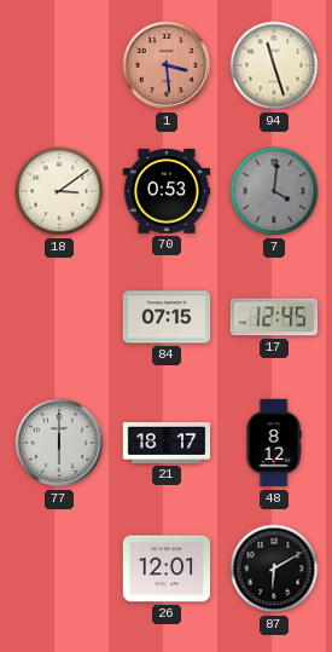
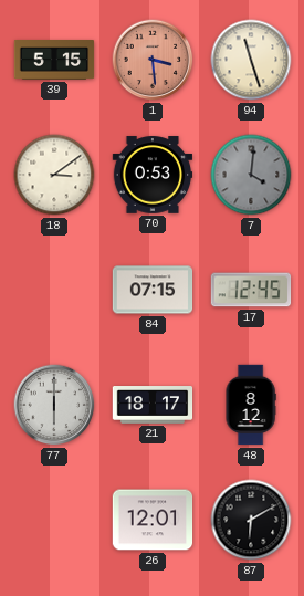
39: none -> 5:15 (54, 61)
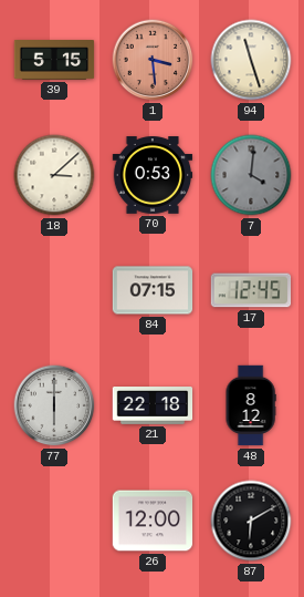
18: 3:09 -> 3:08 (54, 175)
21: 18:17 -> 22:18 (153, 406)
26: 12:01 -> 12:00 (153, 521)
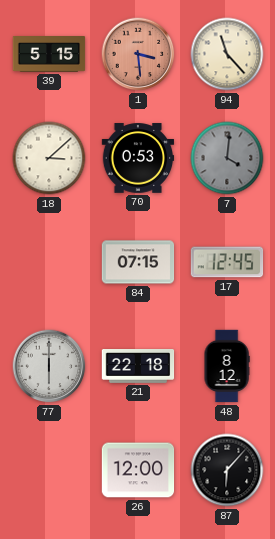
94: 11:27 -> 11:23 (227, 54)
87: 6:10 -> 6:07 (227, 470)
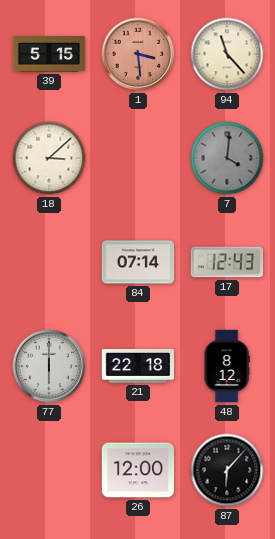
70: 0:53 -> none (138, 158)
84: 07:15 -> 07:14 (138, 262)
17: 12:45 -> 12:43 (227, 262)
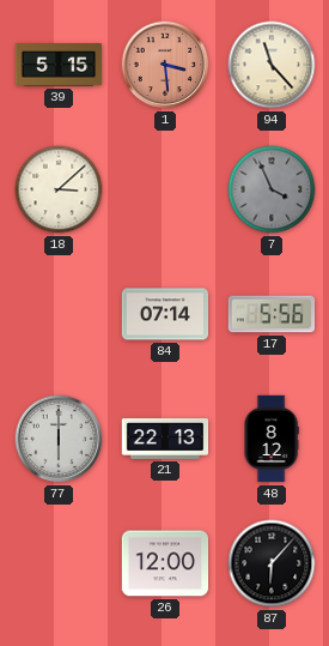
7: 4:01 -> 3:56 (272, 189)
17: 12:43 -> 5:56 (272, 314)
21: 22:18 -> 22:13 (165, 440)
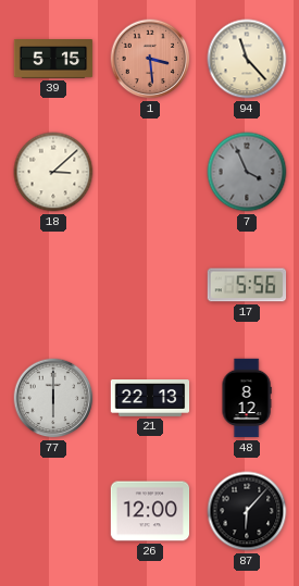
84: 07:14 -> none (165, 314)
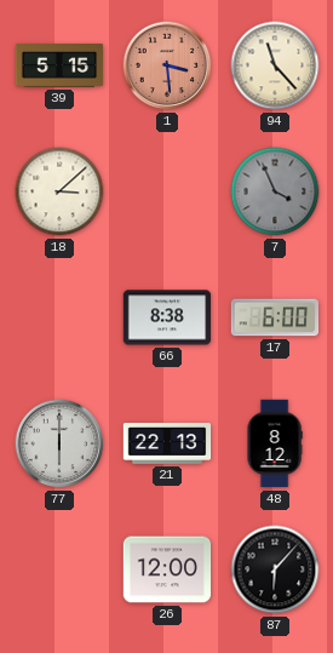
66: none -> 8:38 (167, 317)
17: 5:56 -> 6:00 (275, 317)
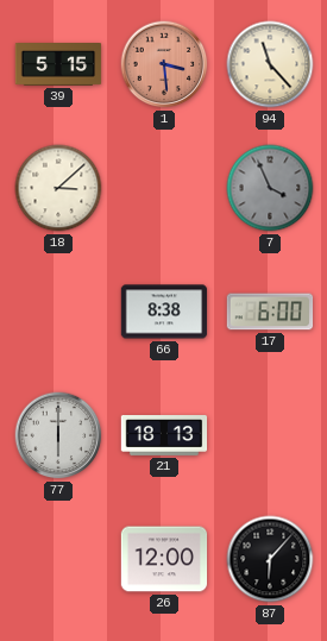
21: 22:13 -> 18:13 (164, 436)
48: 8:12 -> none (275, 443)
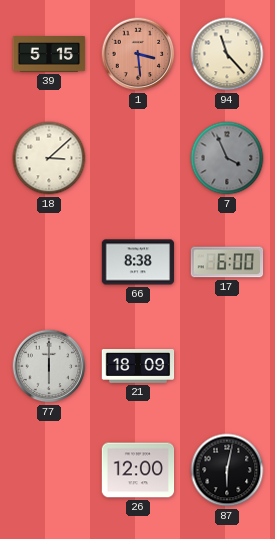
21: 18:13 -> 18:09 (138, 367)
87: 6:07 -> 6:02 (227, 470)
